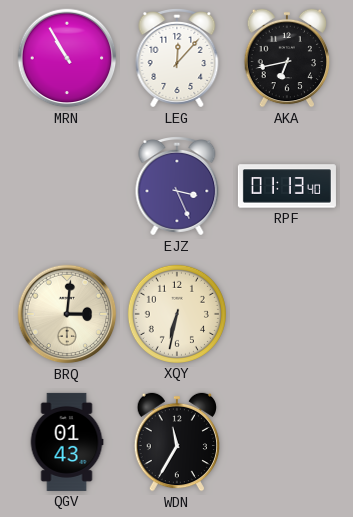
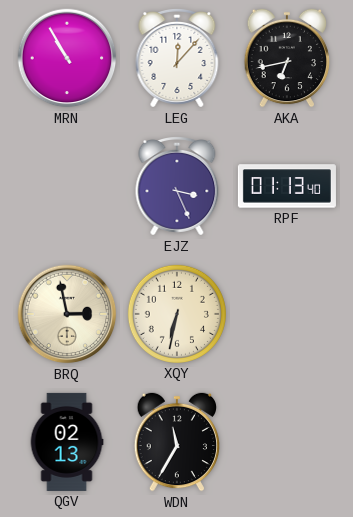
BRQ: 3:01 -> 2:58 (67, 314)
QGV: 01:43 -> 02:13 (67, 442)
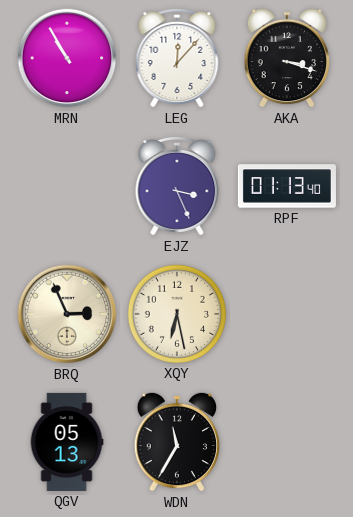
AKA: 6:43 -> 3:18 (286, 58)
BRQ: 2:58 -> 2:56 (67, 314)
XQY: 6:32 -> 6:28 (177, 314)
QGV: 02:13 -> 05:13 (67, 442)
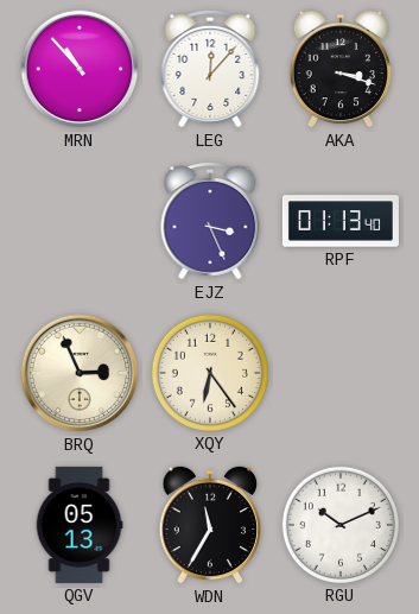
MRN: 10:55 -> 10:53 (80, 69)
XQY: 6:28 -> 6:24 (210, 373)
RGU: none -> 10:11 (341, 525)
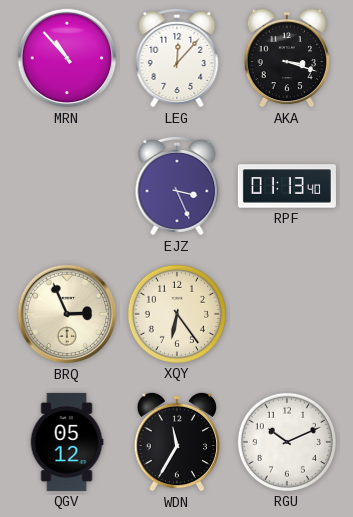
QGV: 05:13 -> 05:12 (67, 442)
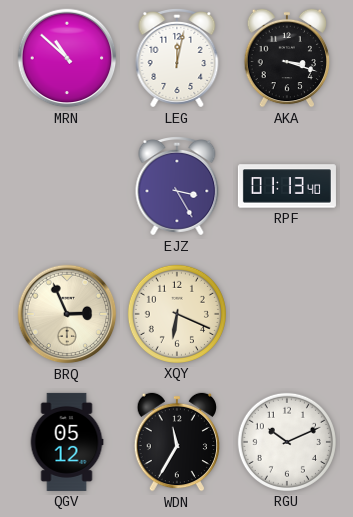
MRN: 10:53 -> 10:52 (67, 58)
LEG: 12:07 -> 12:02 (177, 59)
EJZ: 3:26 -> 3:25 (177, 187)
XQY: 6:24 -> 6:19 (177, 314)
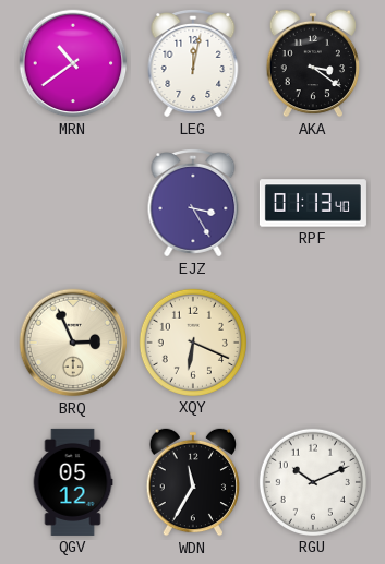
MRN: 10:52 -> 10:39 (73, 63)
AKA: 3:18 -> 3:21 (312, 63)
